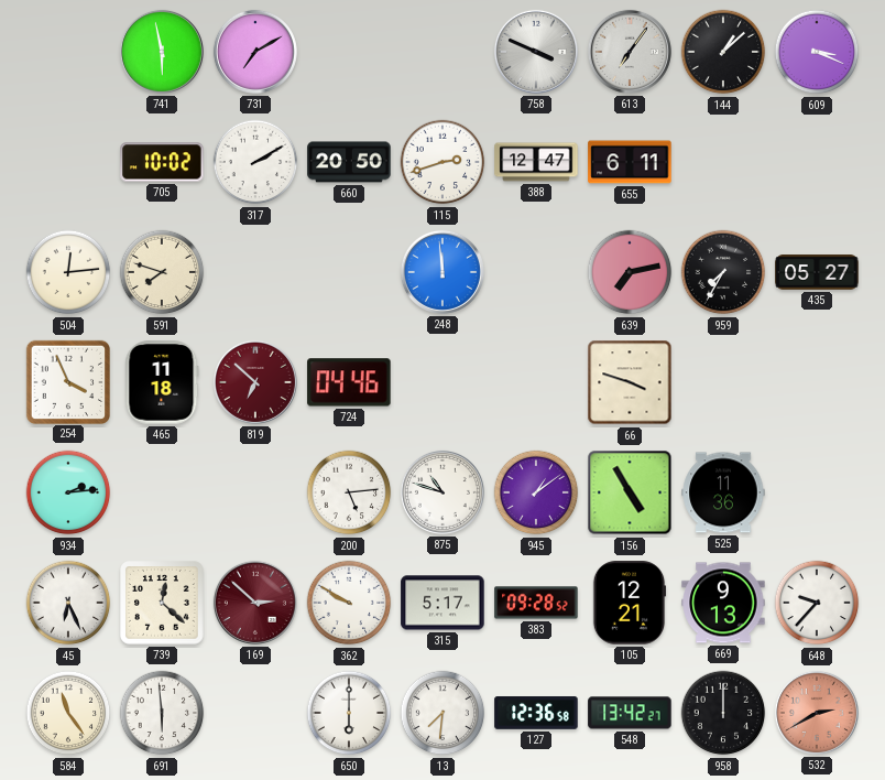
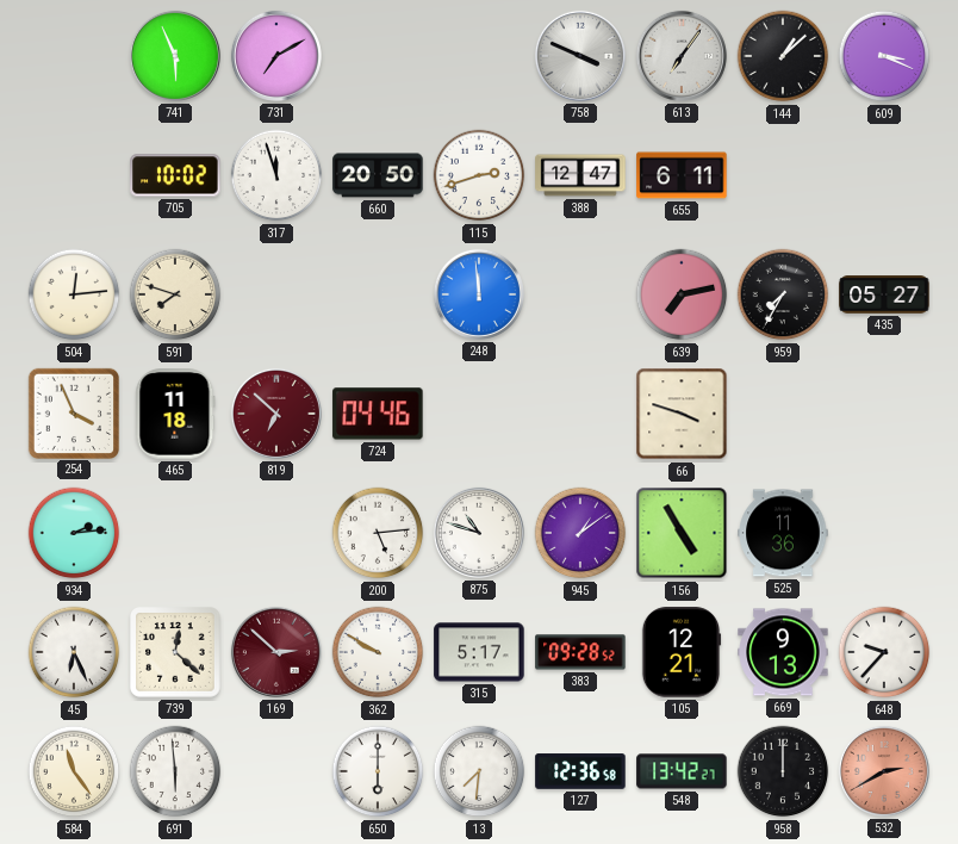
741: 5:58 -> 5:56 (175, 56)
317: 2:10 -> 11:57 (276, 175)
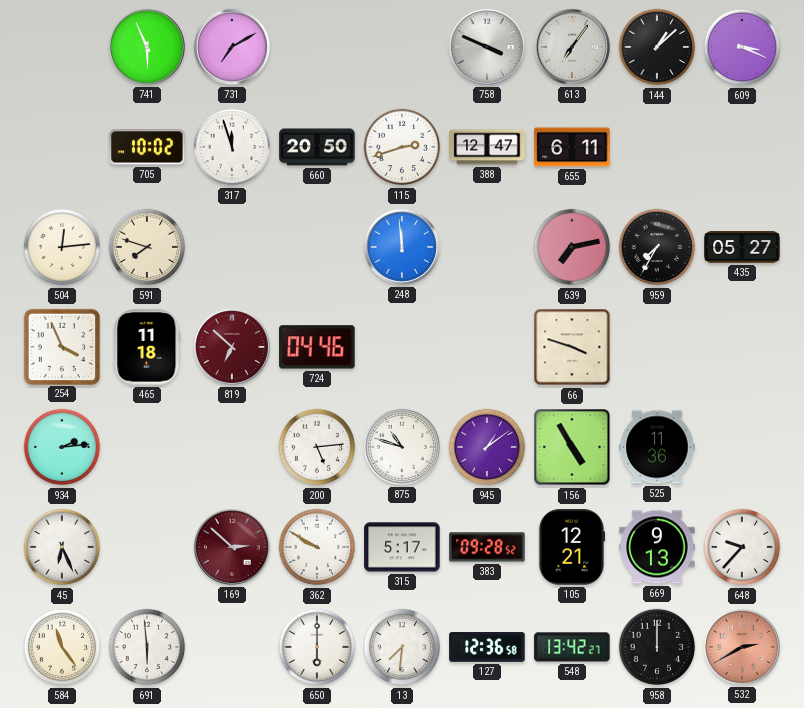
739: 12:22 -> none (176, 653)
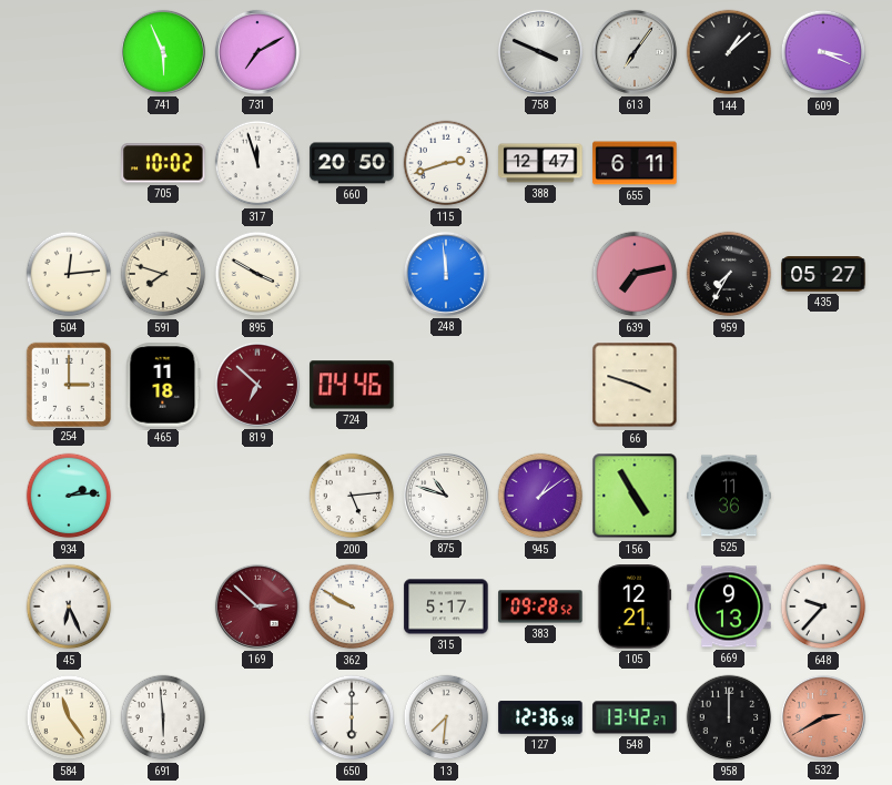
895: none -> 3:50 (257, 274)
254: 3:56 -> 3:00 (68, 384)
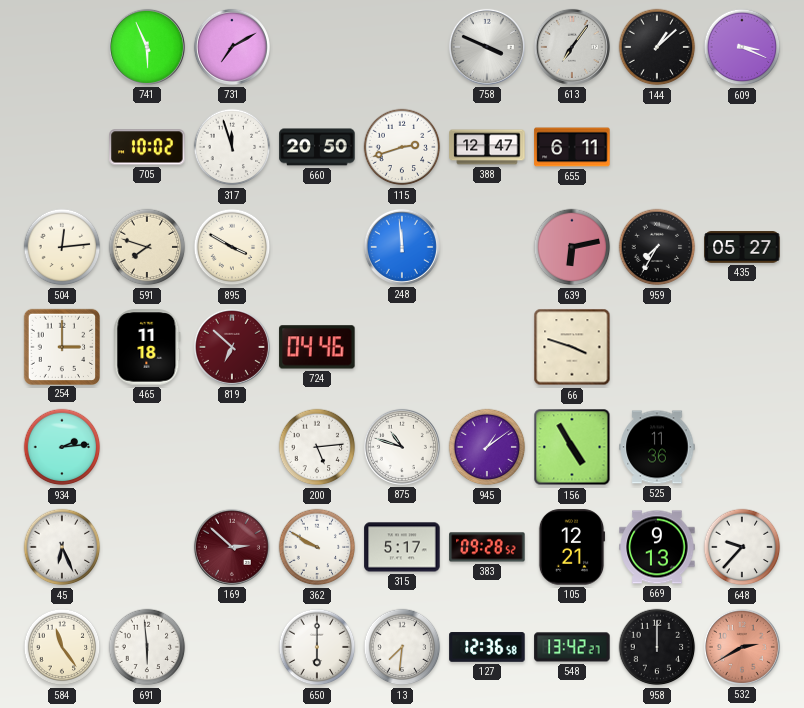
639: 7:13 -> 6:13 (572, 247)
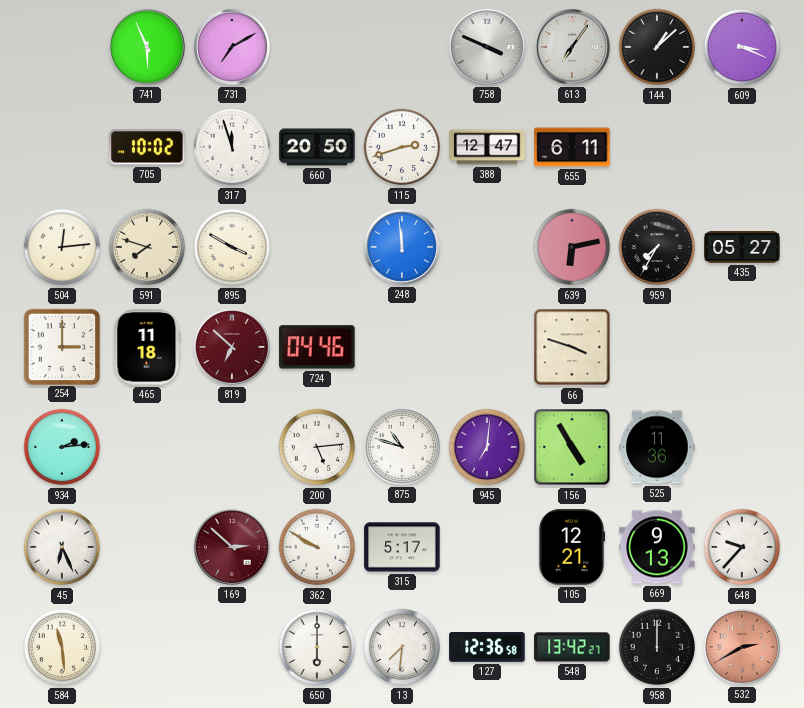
945: 1:09 -> 7:01 (487, 447)
383: 09:28 -> none (487, 547)
584: 11:24 -> 11:29 (62, 647)
691: 5:59 -> none (147, 647)
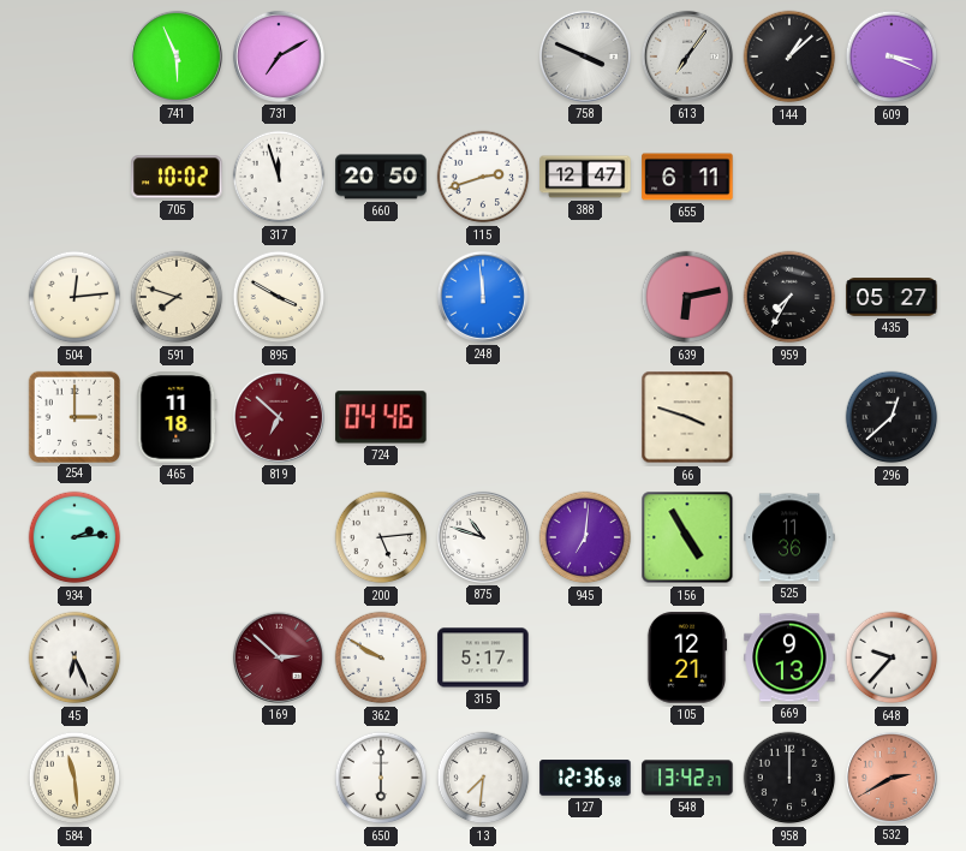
296: none -> 12:38 (892, 417)
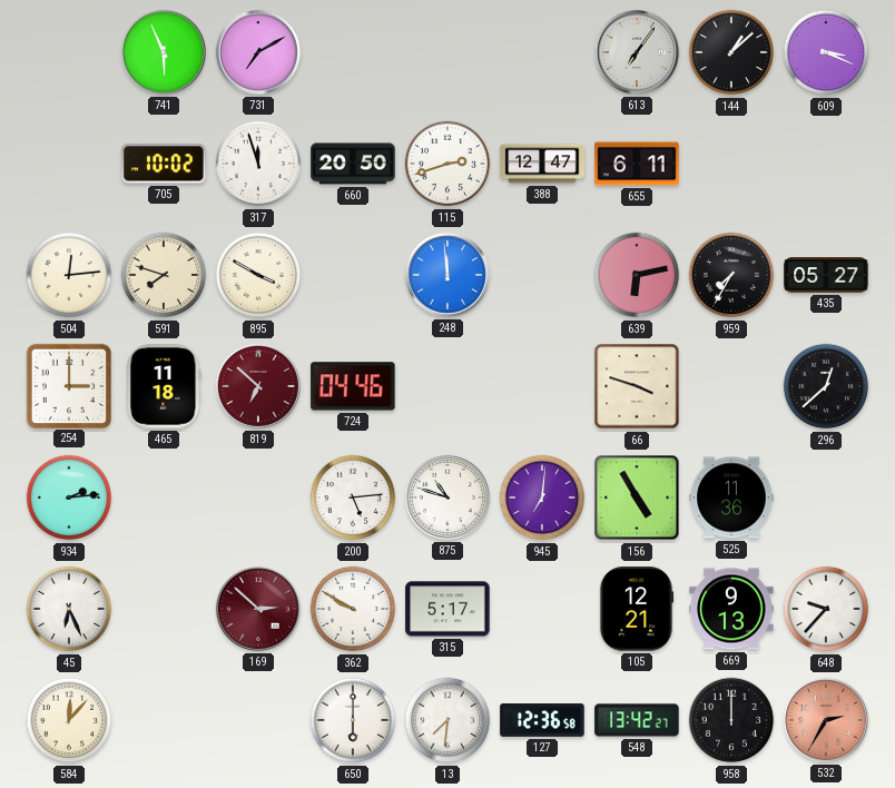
758: 3:49 -> none (585, 56)
584: 11:29 -> 12:07 (69, 720)
532: 2:40 -> 2:35 (826, 720)
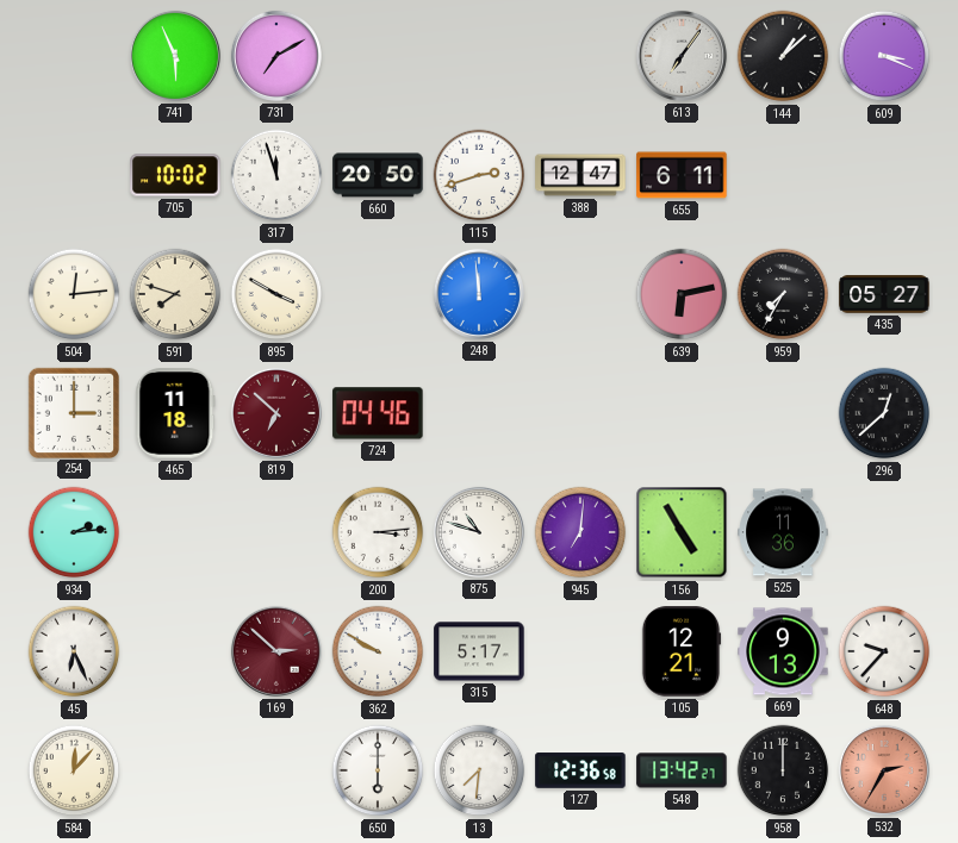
66: 3:48 -> none (637, 386)
200: 5:14 -> 3:14 (378, 532)
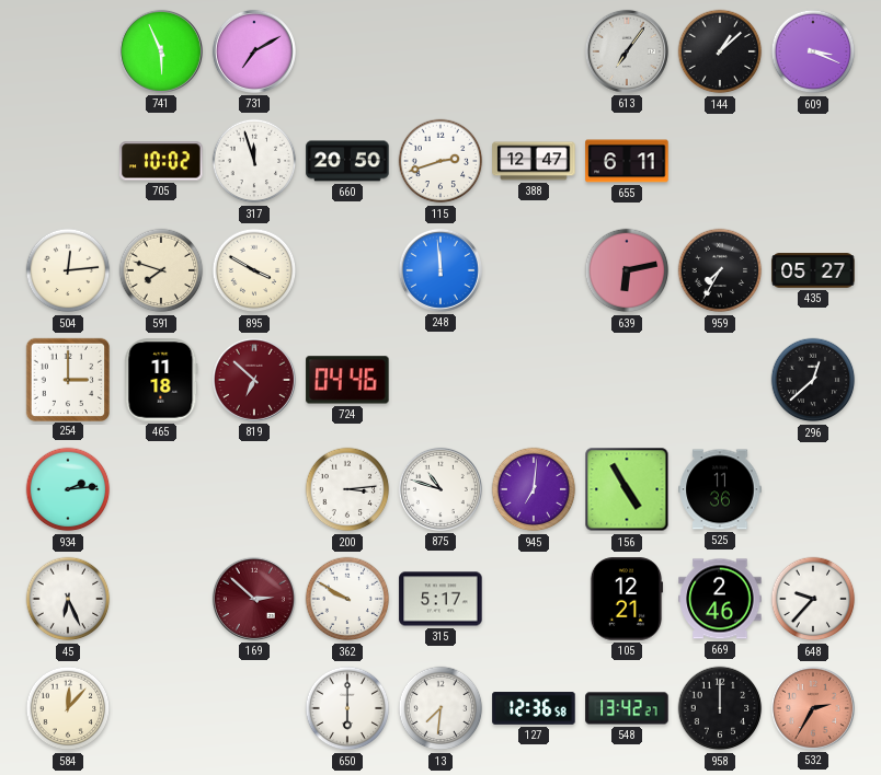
669: 9:13 -> 2:46 (720, 599)
